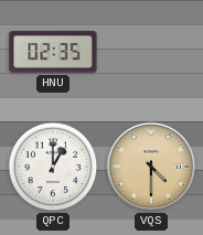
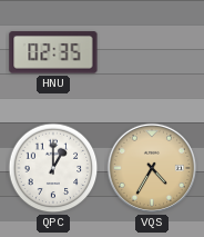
VQS: 4:30 -> 4:35 (152, 168)
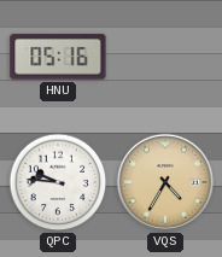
HNU: 02:35 -> 05:16 (58, 57)
QPC: 1:00 -> 9:46 (58, 182)
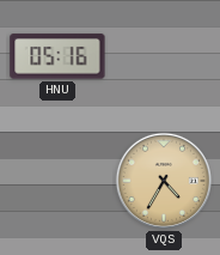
QPC: 9:46 -> none (58, 182)
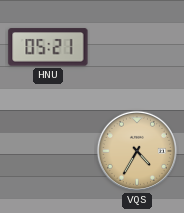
HNU: 05:16 -> 05:21 (48, 47)
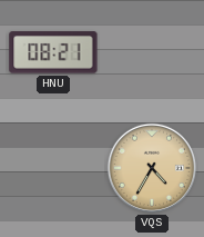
HNU: 05:21 -> 08:21 (53, 52)
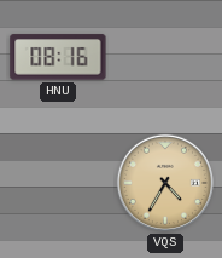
HNU: 08:21 -> 08:16 (58, 57)
